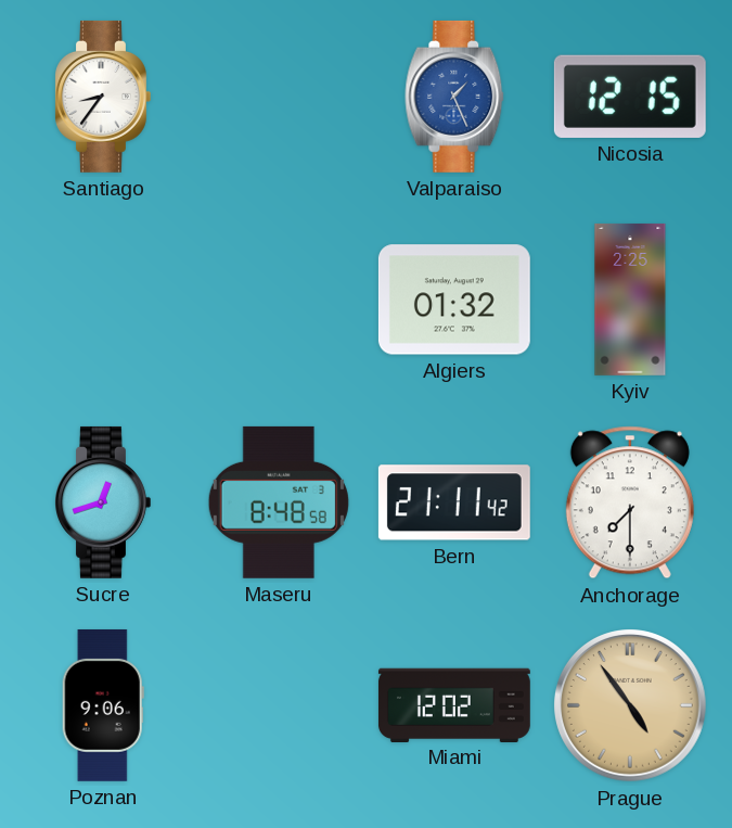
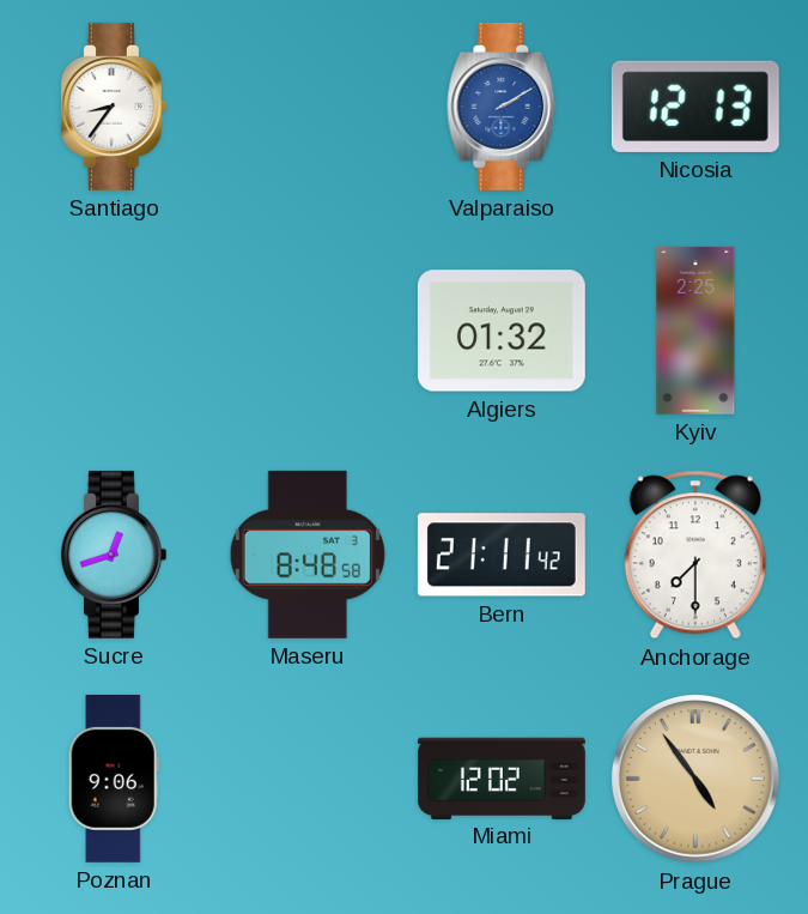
Valparaiso: 1:26 -> 2:10 (502, 107)
Nicosia: 12:15 -> 12:13 (695, 107)
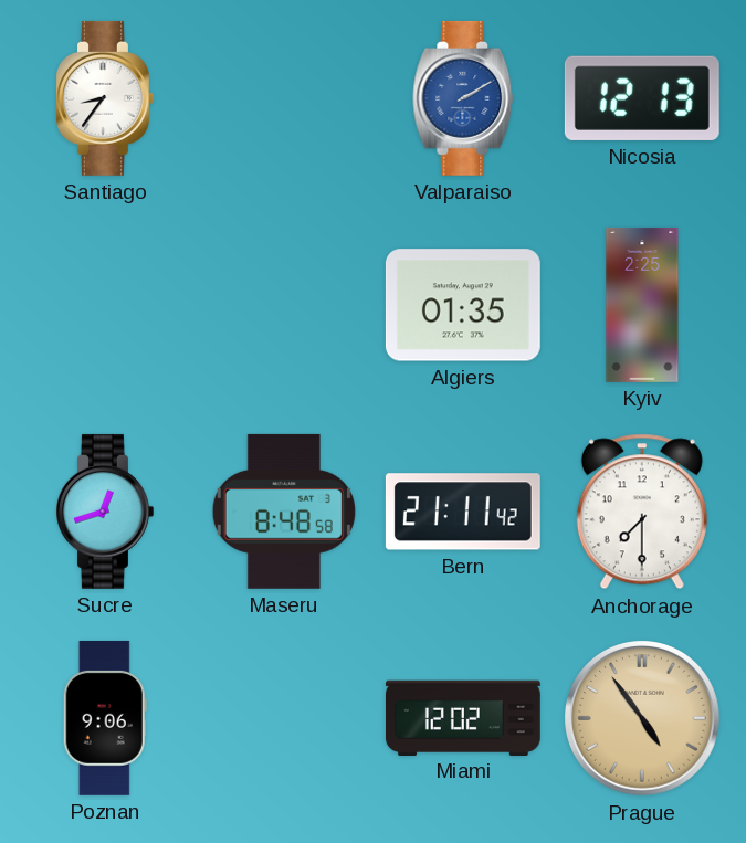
Algiers: 01:32 -> 01:35 (463, 305)
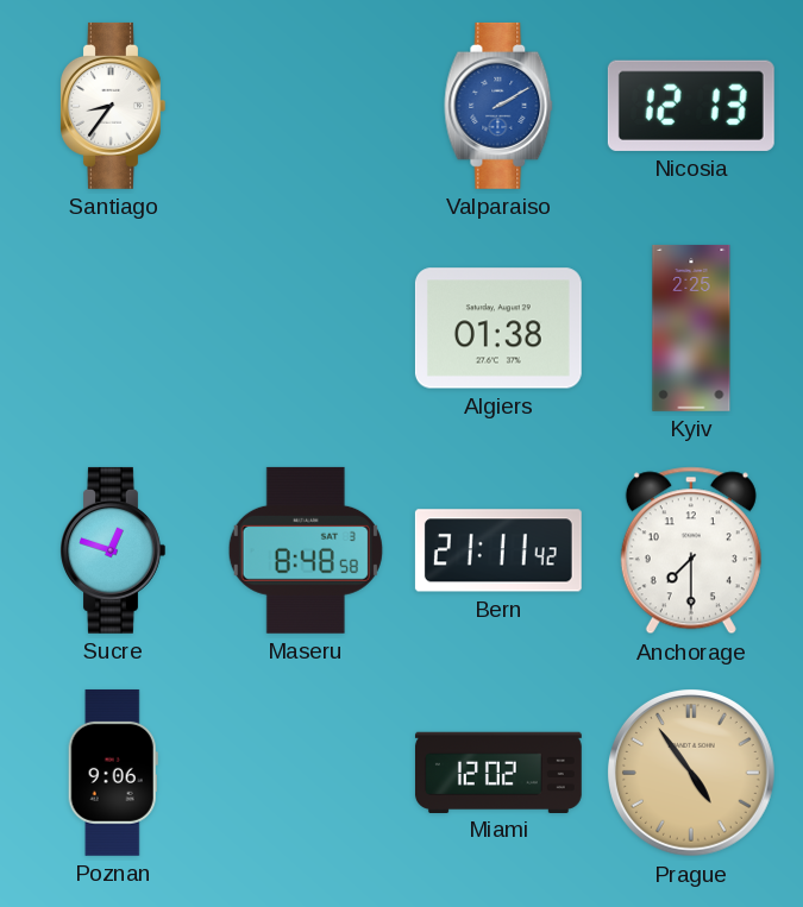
Algiers: 01:35 -> 01:38 (498, 328)
Sucre: 12:42 -> 12:48 (113, 550)
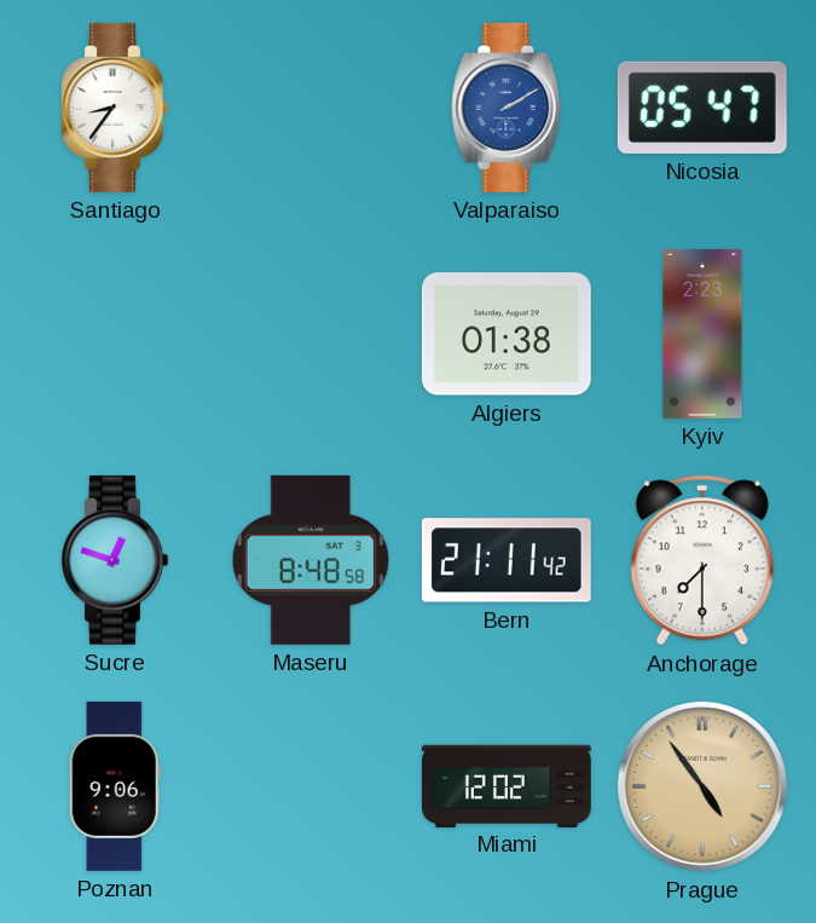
Nicosia: 12:13 -> 05:47 (702, 108)
Kyiv: 2:25 -> 2:23 (702, 334)
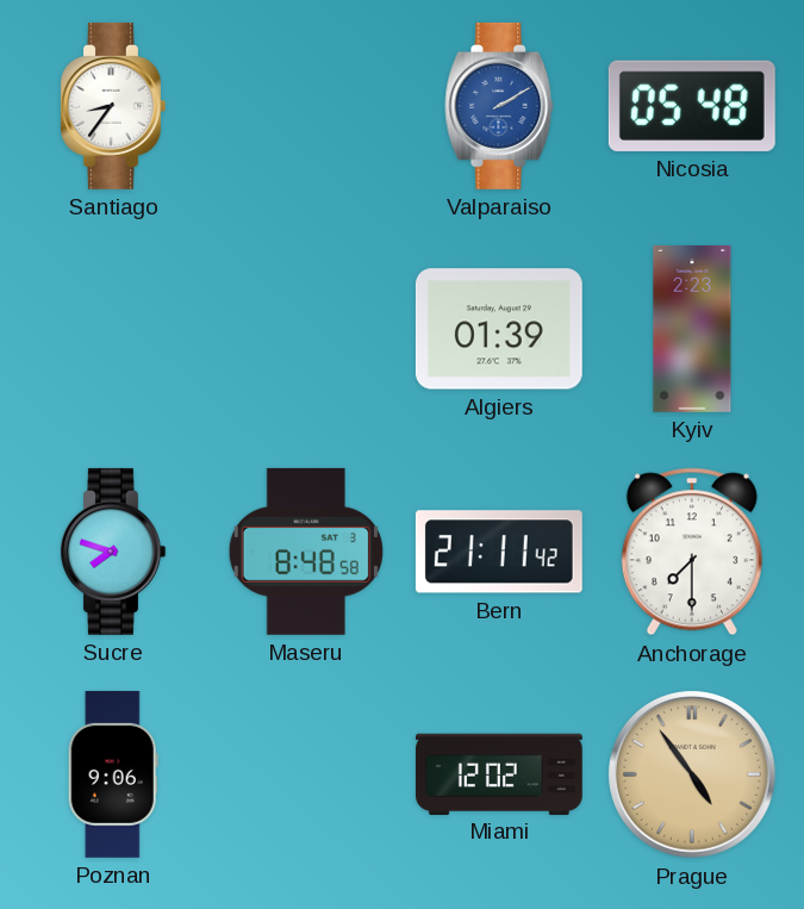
Nicosia: 05:47 -> 05:48 (692, 106)
Algiers: 01:38 -> 01:39 (499, 329)
Sucre: 12:48 -> 7:48 (113, 552)
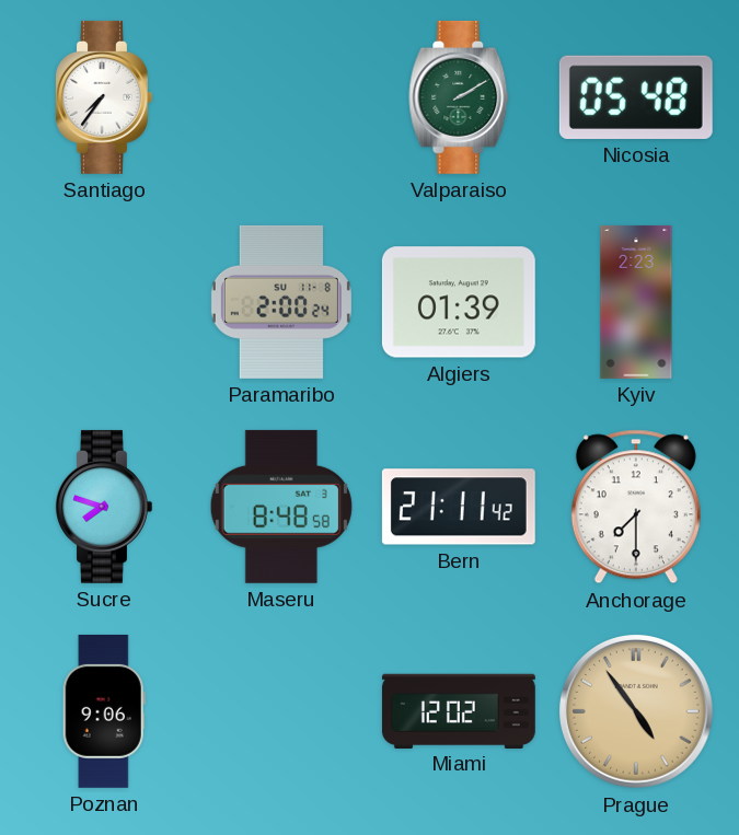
Santiago: 8:36 -> 7:36 (104, 97)
Valparaiso dial: blue -> green (459, 97)
Paramaribo: none -> 2:00 (281, 302)
